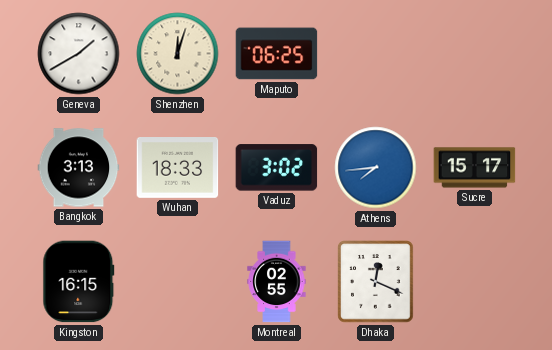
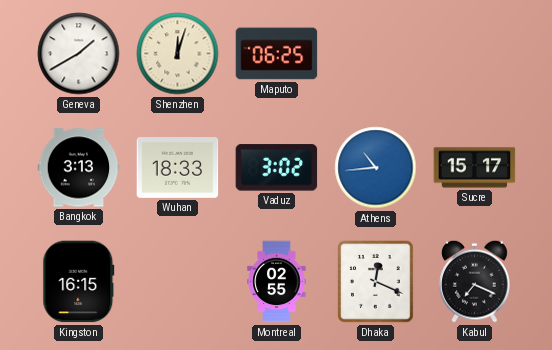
Athens: 7:44 -> 10:44 (376, 168)
Kabul: none -> 7:19 (475, 281)
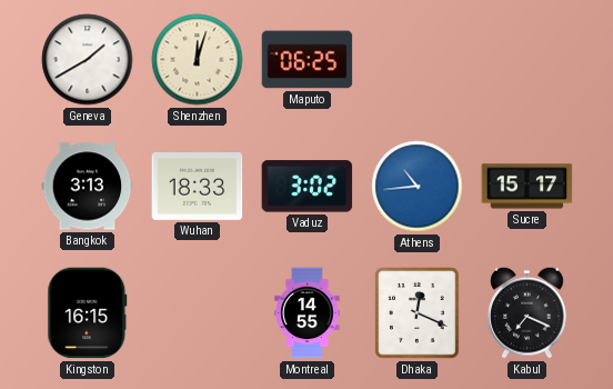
Montreal: 02:55 -> 14:55 (308, 313)
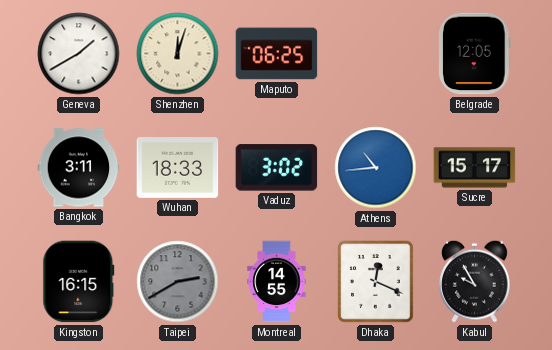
Belgrade: none -> 12:05 (475, 54)
Bangkok: 3:13 -> 3:11 (79, 168)
Taipei: none -> 2:40 (178, 282)
Kabul: 7:19 -> 9:55 (475, 281)
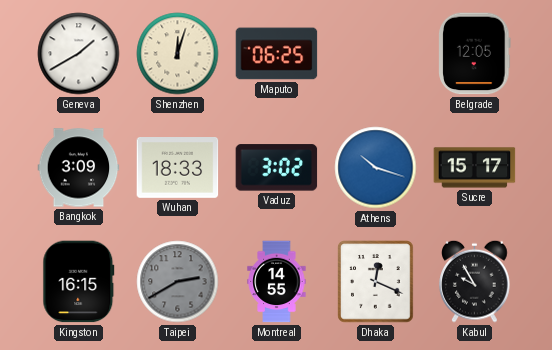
Bangkok: 3:11 -> 3:09 (79, 168)
Athens: 10:44 -> 10:18 (376, 168)
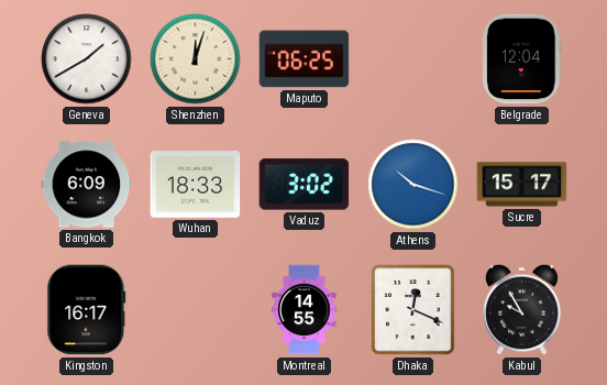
Belgrade: 12:05 -> 12:04 (522, 59)
Bangkok: 3:09 -> 6:09 (87, 185)
Kingston: 16:15 -> 16:17 (87, 310)
Taipei: 2:40 -> none (178, 282)
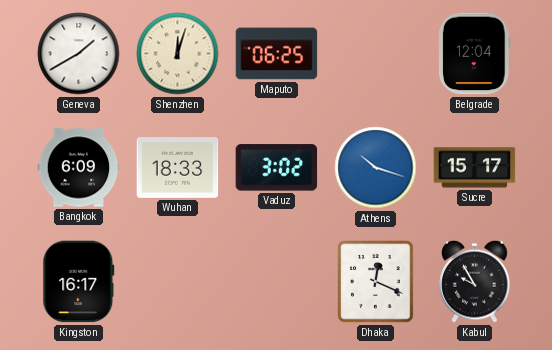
Montreal: 14:55 -> none (305, 310)
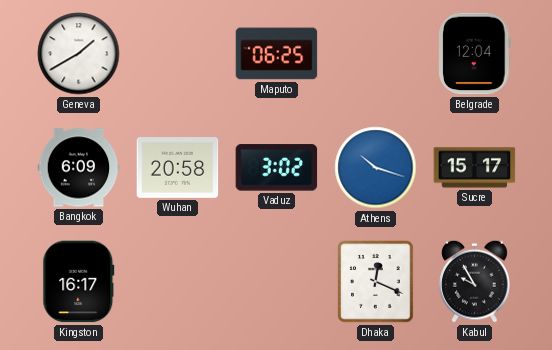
Shenzhen: 12:03 -> none (178, 54)
Wuhan: 18:33 -> 20:58 (178, 168)
